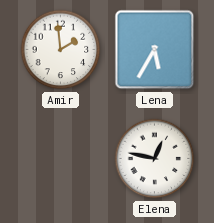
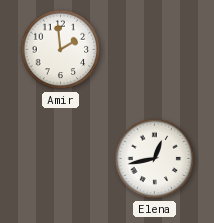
Lena: 5:35 -> none (155, 50)
Elena: 12:47 -> 12:43 (155, 159)
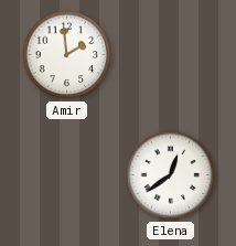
Elena: 12:43 -> 12:39 (171, 175)
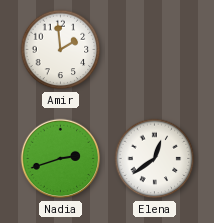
Nadia: none -> 2:42 (61, 159)
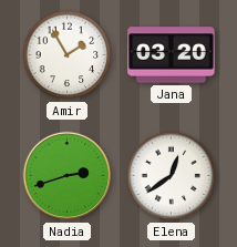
Amir: 1:59 -> 1:55 (68, 55)
Jana: none -> 03:20 (172, 55)
